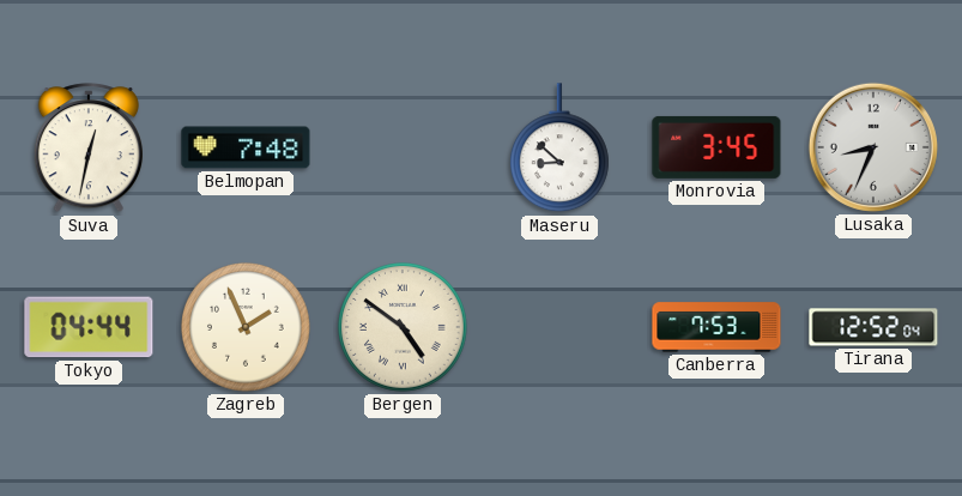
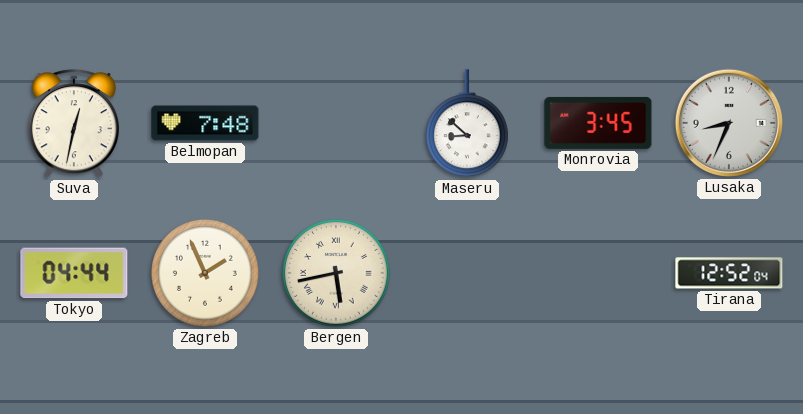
Bergen: 4:51 -> 5:43 (337, 274)
Canberra: 7:53 -> none (716, 327)
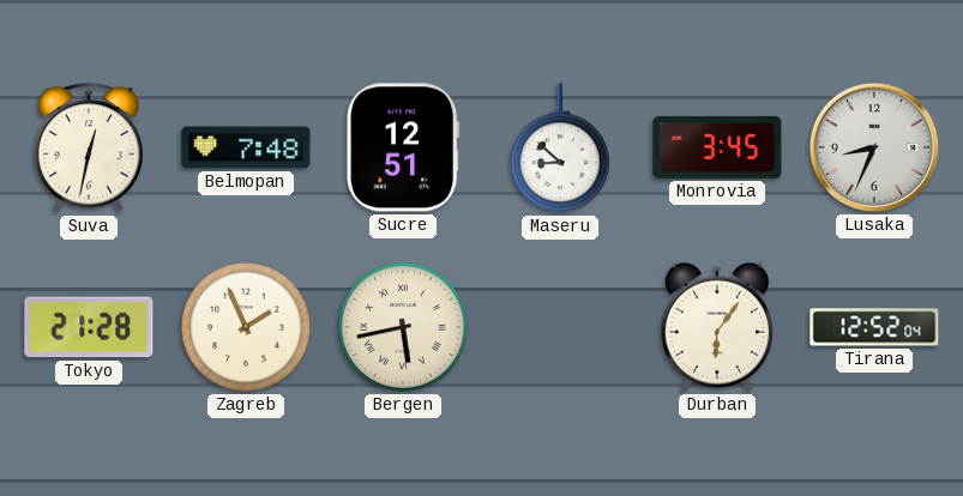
Sucre: none -> 12:51 (403, 147)
Tokyo: 04:44 -> 21:28 (89, 327)
Durban: none -> 6:06 (717, 327)
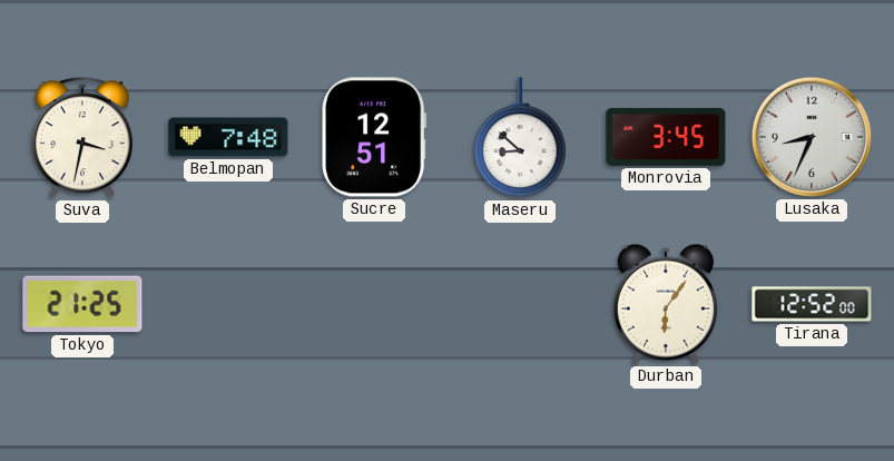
Suva: 12:32 -> 3:32 (81, 138)
Tokyo: 21:28 -> 21:25 (82, 304)
Zagreb: 1:56 -> none (247, 328)
Bergen: 5:43 -> none (404, 328)
Tirana: 12:52:04 -> 12:52:00 (812, 304)
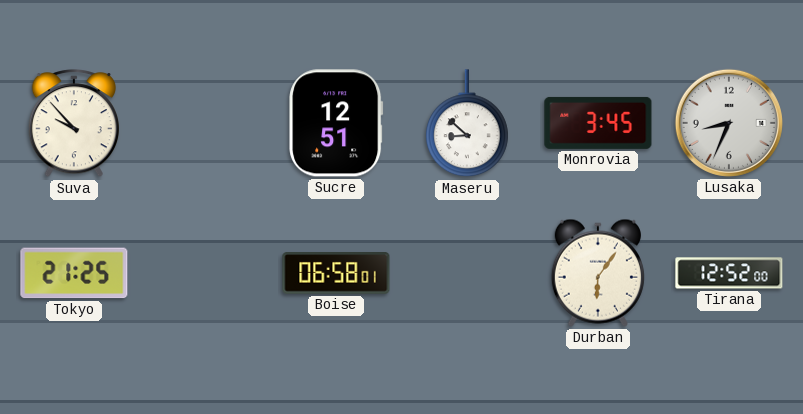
Suva: 3:32 -> 9:53 (73, 124)
Belmopan: 7:48 -> none (228, 137)
Boise: none -> 06:58 (336, 273)
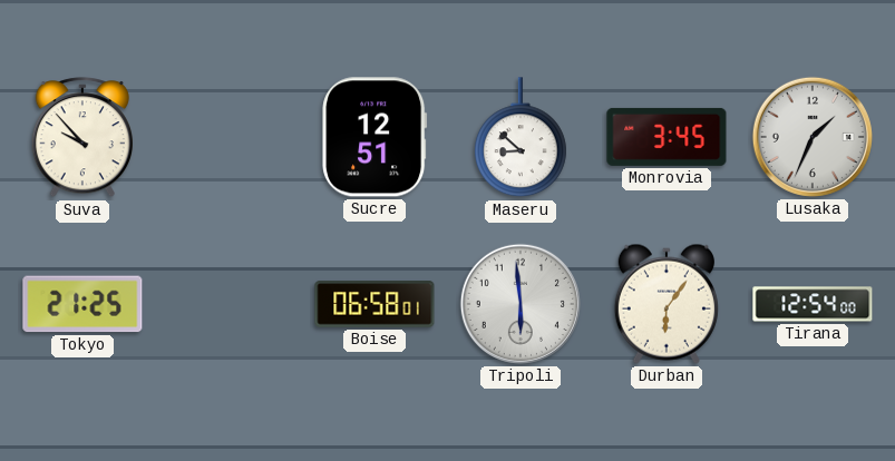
Lusaka: 8:34 -> 1:34 (813, 137)
Tripoli: none -> 5:59 (521, 304)
Tirana: 12:52 -> 12:54 (813, 304)
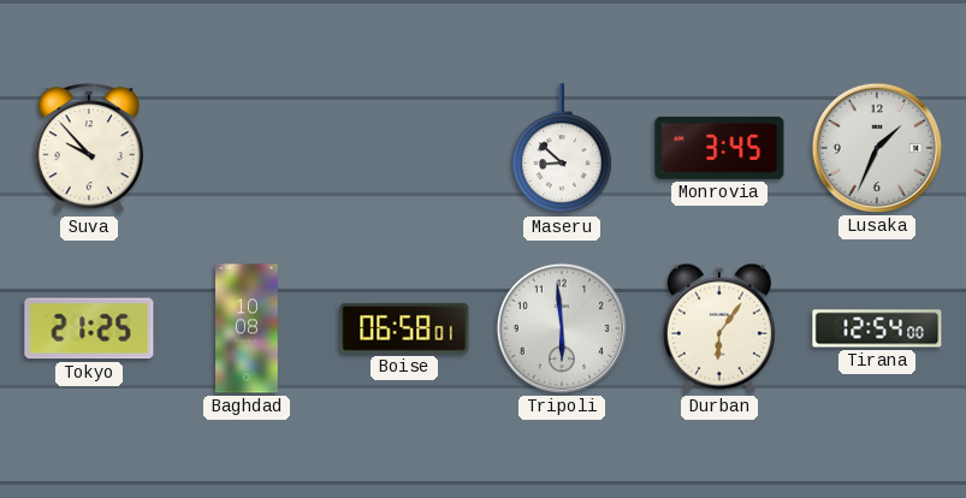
Sucre: 12:51 -> none (374, 137)
Baghdad: none -> 10:08 (248, 328)
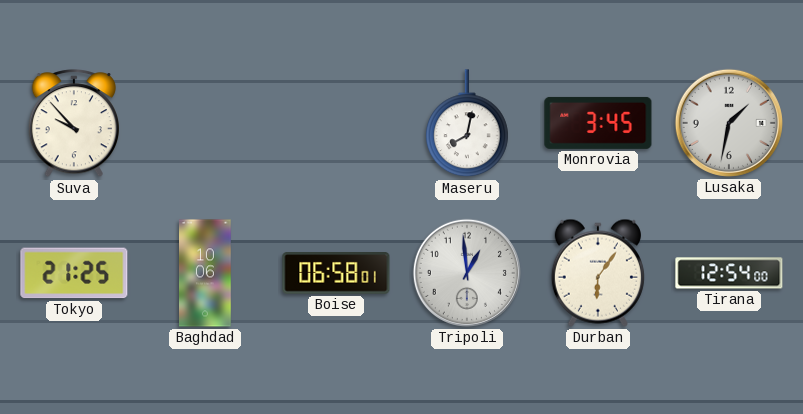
Maseru: 8:52 -> 8:02 (467, 124)
Lusaka: 1:34 -> 1:32 (729, 123)
Baghdad: 10:08 -> 10:06 (206, 273)
Tripoli: 5:59 -> 12:59 (467, 273)
